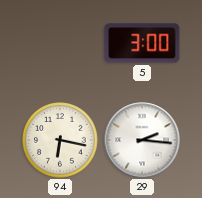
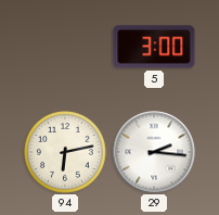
94: 6:17 -> 6:13 (65, 152)
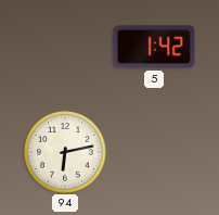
5: 3:00 -> 1:42 (154, 47)
29: 2:16 -> none (154, 152)
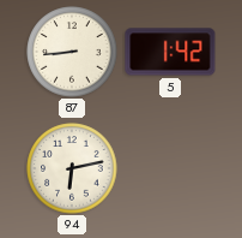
87: none -> 8:44 (72, 52)
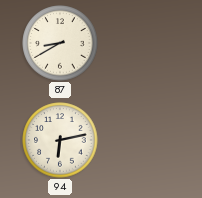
87: 8:44 -> 8:40 (60, 43)
5: 1:42 -> none (170, 52)
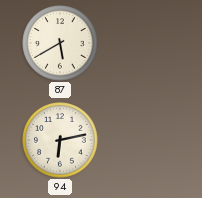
87: 8:40 -> 5:40 (60, 43)
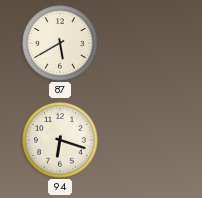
94: 6:13 -> 6:18 (60, 140)
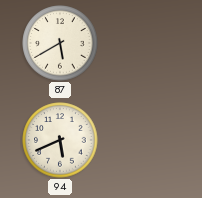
94: 6:18 -> 5:41 (60, 140)
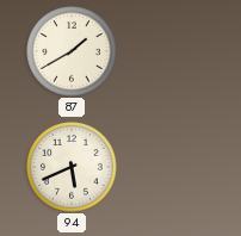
87: 5:40 -> 1:40 (72, 51)
